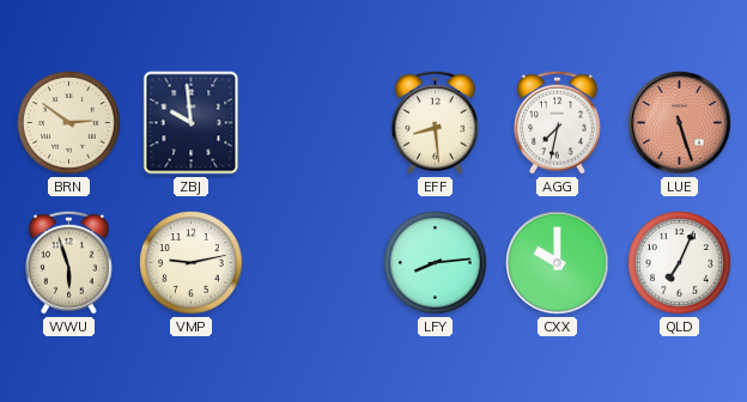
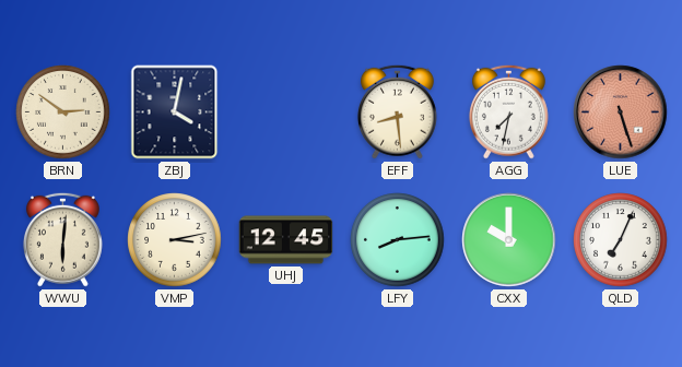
ZBJ: 9:59 -> 4:02 (175, 113)
WWU: 5:57 -> 6:01 (62, 239)
VMP: 9:13 -> 3:13 (175, 240)
UHJ: none -> 12:45 (286, 240)
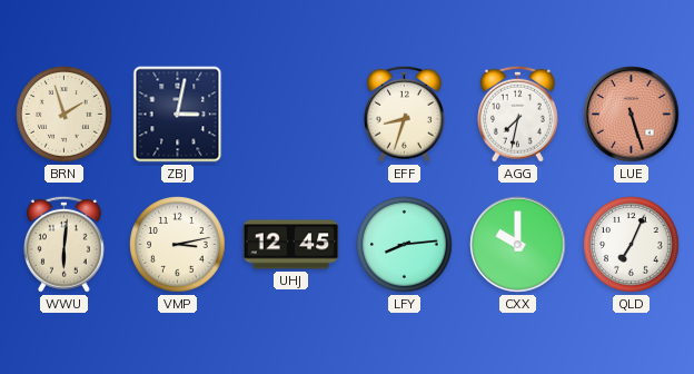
BRN: 2:51 -> 1:57 (65, 115)
ZBJ: 4:02 -> 3:02 (178, 115)
EFF: 8:29 -> 8:33 (404, 114)
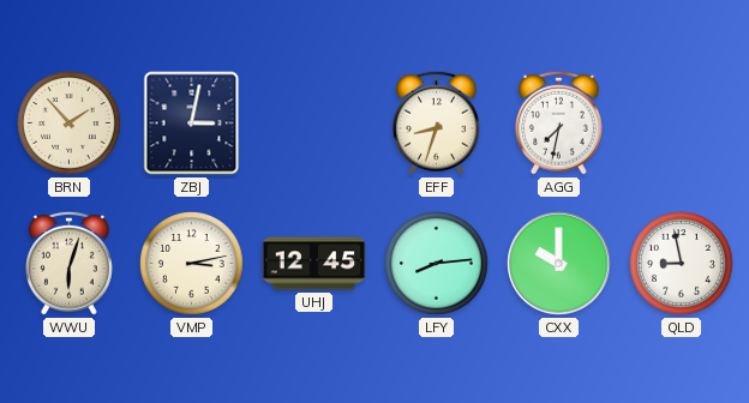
BRN: 1:57 -> 1:53 (70, 124)
LUE: 5:27 -> none (632, 115)
WWU: 6:01 -> 6:03 (68, 263)
QLD: 7:04 -> 8:58 (682, 264)
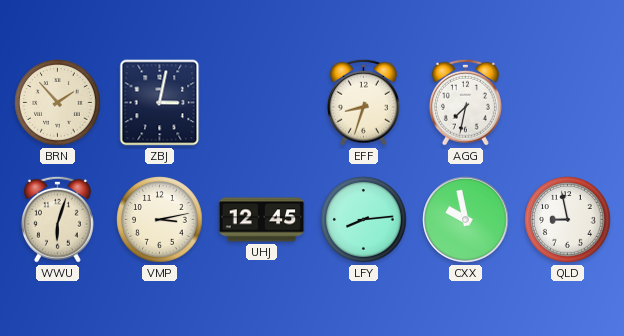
CXX: 10:00 -> 9:58 (466, 220)
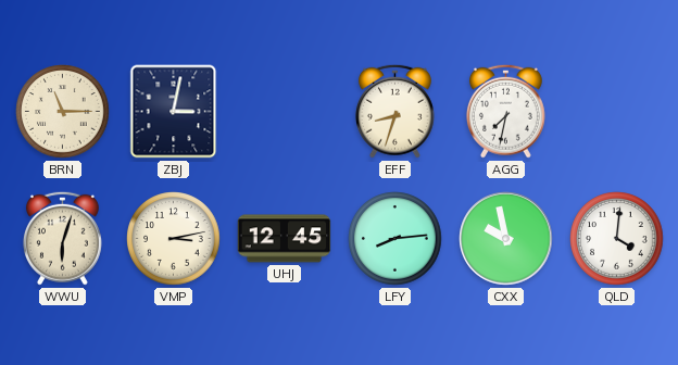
BRN: 1:53 -> 11:15 (63, 112)
QLD: 8:58 -> 4:01 (617, 239)
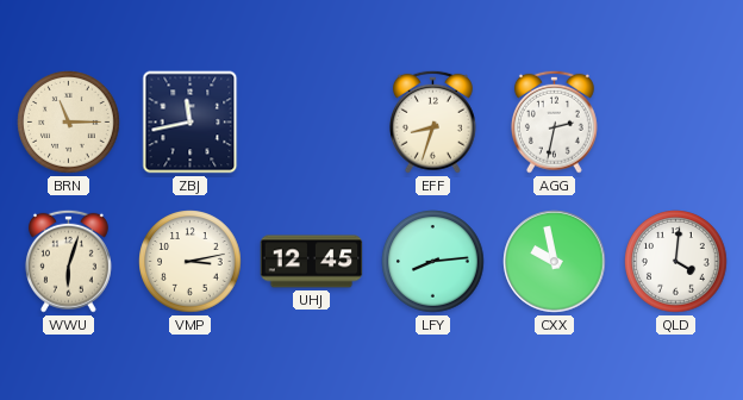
ZBJ: 3:02 -> 11:43 (191, 123)
AGG: 7:32 -> 2:32 (554, 121)
